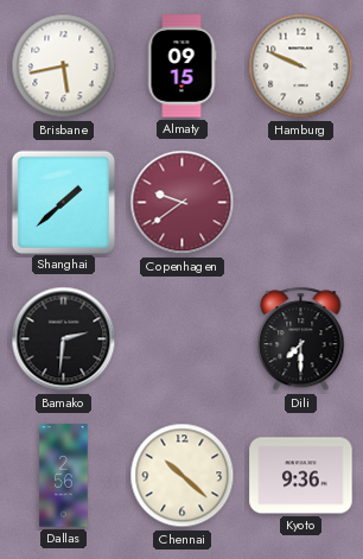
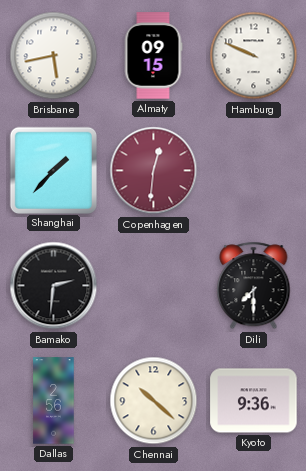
Shanghai: 1:38 -> 1:37 (53, 170)
Copenhagen: 9:39 -> 12:31 (154, 171)
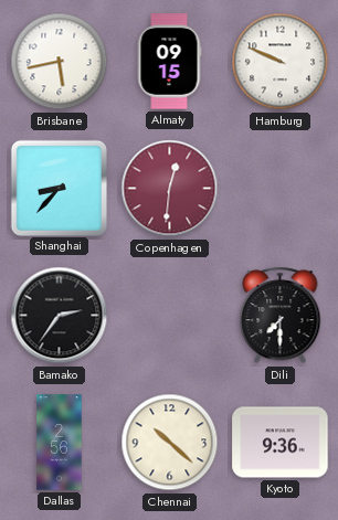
Shanghai: 1:37 -> 8:37 (59, 188)
Bamako: 2:31 -> 2:36 (60, 316)
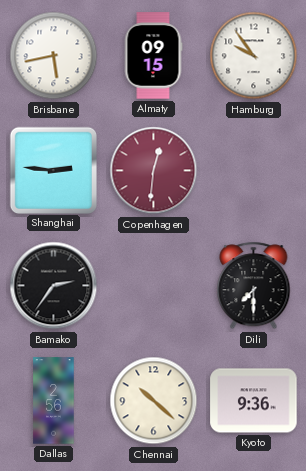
Hamburg: 9:49 -> 9:54 (254, 56)
Shanghai: 8:37 -> 2:46 (53, 170)
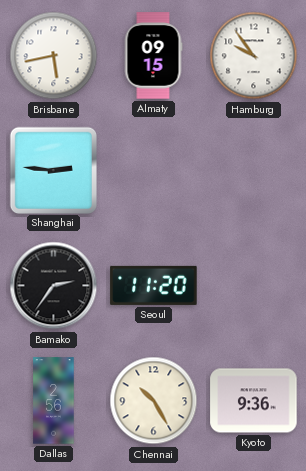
Copenhagen: 12:31 -> none (154, 171)
Seoul: none -> 11:20 (154, 285)
Dili: 7:30 -> none (254, 286)
Chennai: 10:22 -> 10:25 (154, 401)
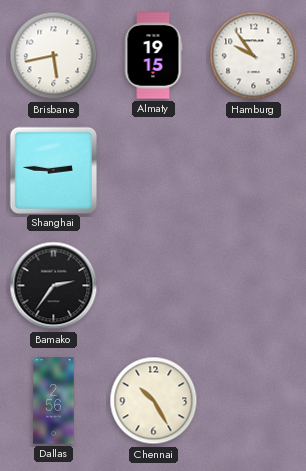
Almaty: 09:15 -> 19:15 (153, 56)
Seoul: 11:20 -> none (154, 285)
Kyoto: 9:36 -> none (254, 401)
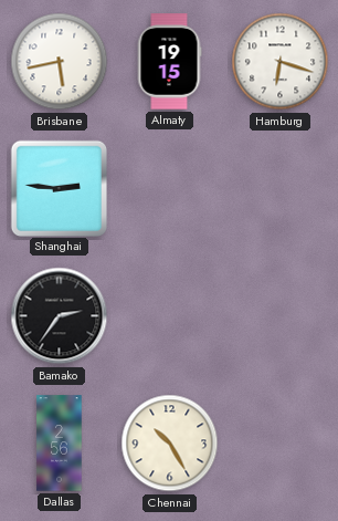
Hamburg: 9:54 -> 6:18 (281, 62)
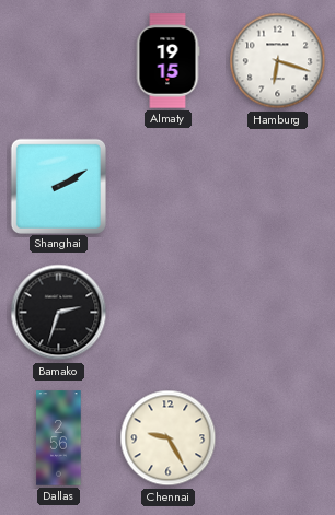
Brisbane: 5:43 -> none (60, 62)
Shanghai: 2:46 -> 2:10 (58, 186)
Bamako: 2:36 -> 2:33 (59, 313)
Chennai: 10:25 -> 9:25 (169, 438)
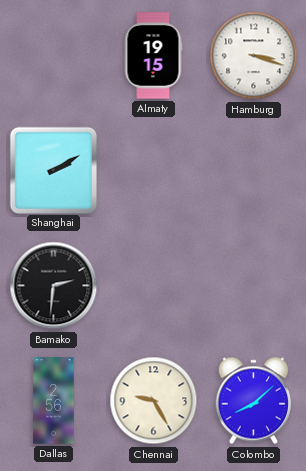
Hamburg: 6:18 -> 3:18 (254, 56)
Bamako: 2:33 -> 2:31 (54, 286)
Colombo: none -> 8:08 (254, 401)
